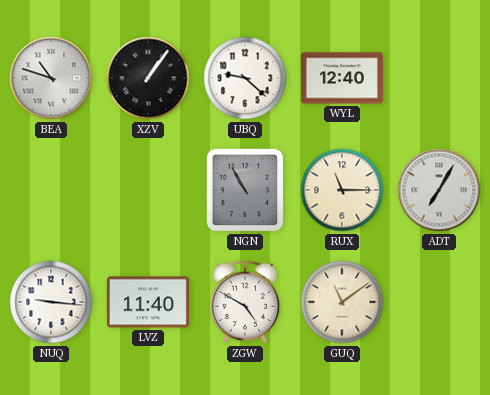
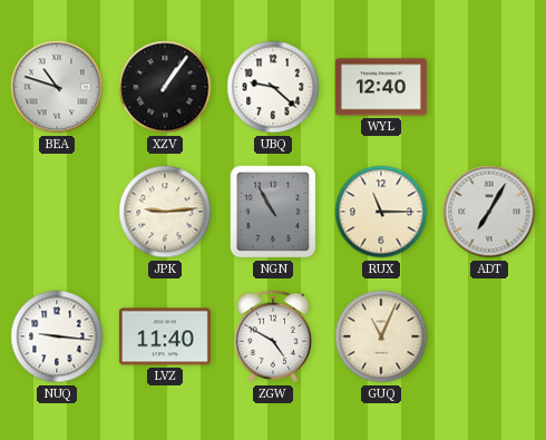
JPK: none -> 9:14 (165, 212)
GUQ: 11:09 -> 11:04 (381, 336)
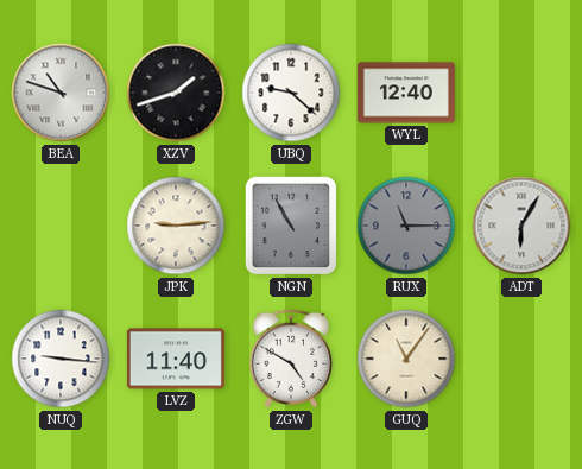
XZV: 1:06 -> 1:42 (176, 93)
RUX dial: cream -> grey (406, 226)
ADT: 7:05 -> 6:05 (521, 226)
GUQ: 11:04 -> 11:06 (406, 359)
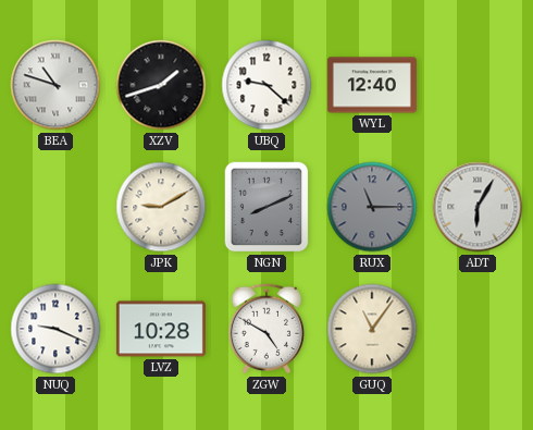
JPK: 9:14 -> 9:10 (161, 207)
NGN: 10:55 -> 8:11 (266, 207)
NUQ: 9:16 -> 9:19 (55, 329)
LVZ: 11:40 -> 10:28 (161, 329)
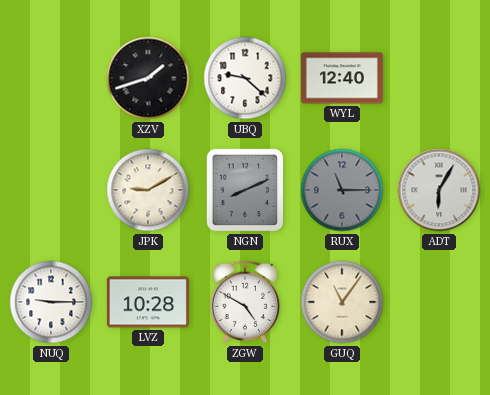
BEA: 10:48 -> none (55, 85)
NUQ: 9:19 -> 9:15 (51, 302)
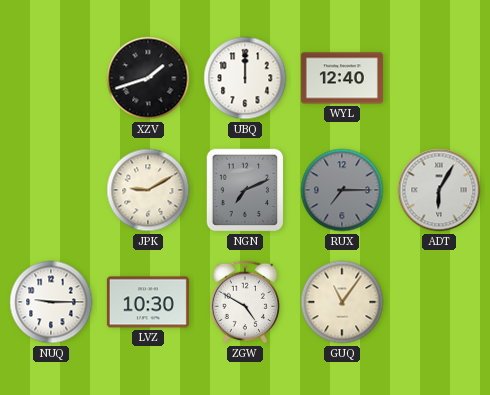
UBQ: 9:22 -> 12:00 (245, 78)
NGN: 8:11 -> 7:11 (245, 190)
RUX: 11:15 -> 7:15 (342, 190)
LVZ: 10:28 -> 10:30 (148, 302)
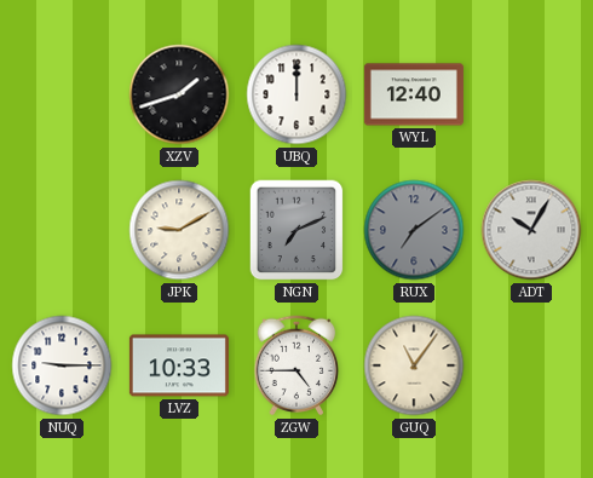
RUX: 7:15 -> 7:09 (414, 230)
ADT: 6:05 -> 10:05 (531, 230)
LVZ: 10:30 -> 10:33 (179, 365)
ZGW: 4:50 -> 4:45 (296, 365)
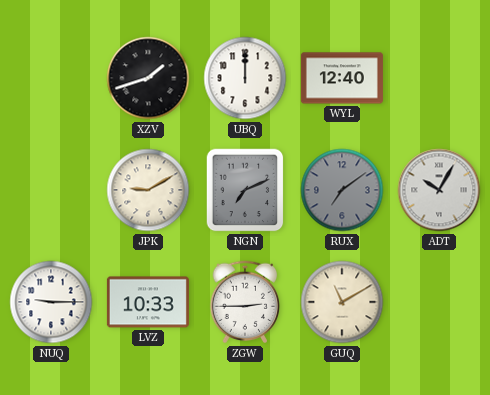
ZGW: 4:45 -> 2:45 (245, 302)
GUQ: 11:06 -> 11:10 (342, 302)
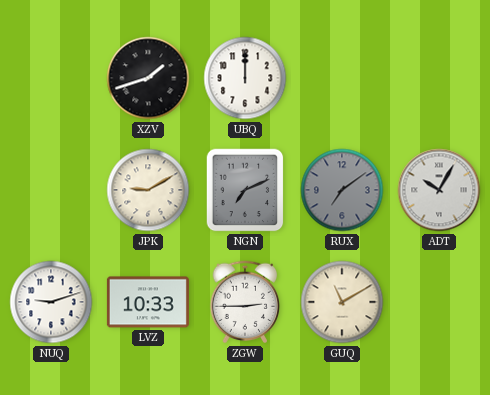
WYL: 12:40 -> none (342, 78)
NUQ: 9:15 -> 9:12 (51, 302)
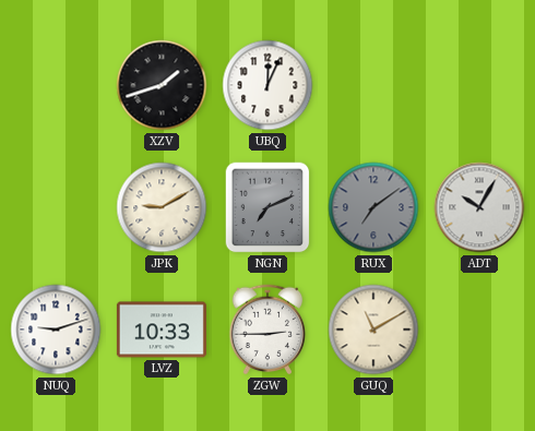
UBQ: 12:00 -> 12:04 (267, 85)
